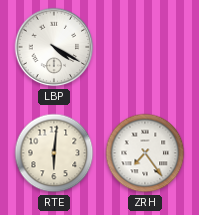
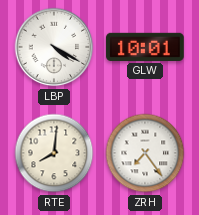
GLW: none -> 10:01 (145, 47)
RTE: 6:01 -> 8:01 (54, 153)
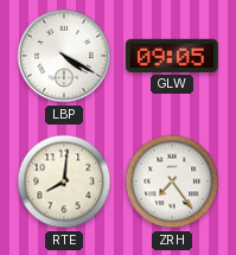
GLW: 10:01 -> 09:05 (172, 56)
